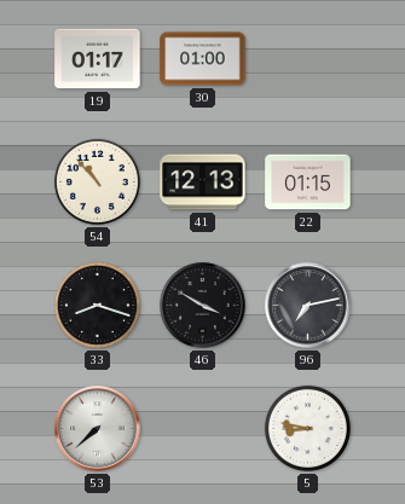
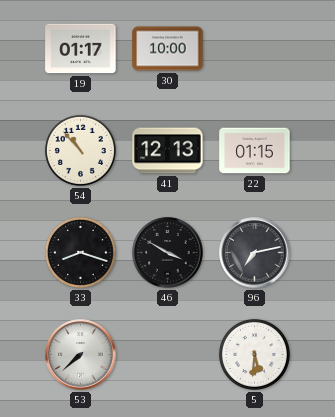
30: 01:00 -> 10:00 (168, 49)
5: 8:47 -> 5:31 (254, 354)
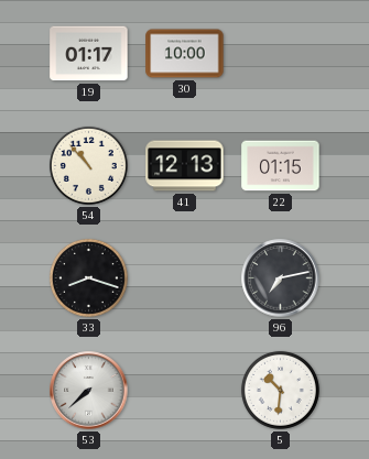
46: 3:50 -> none (168, 253)
5: 5:31 -> 10:31 (280, 390)
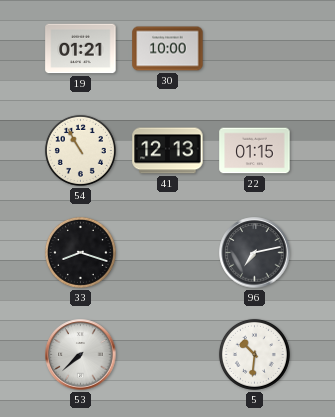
19: 01:17 -> 01:21 (81, 49)
54: 10:53 -> 10:55 (80, 150)
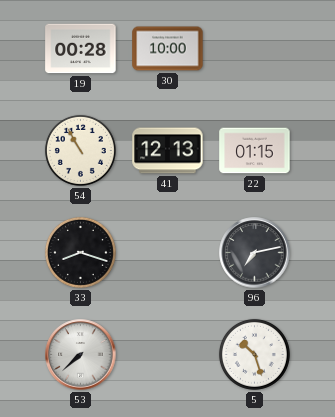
19: 01:21 -> 00:28 (81, 49)
5: 10:31 -> 10:27 (254, 354)
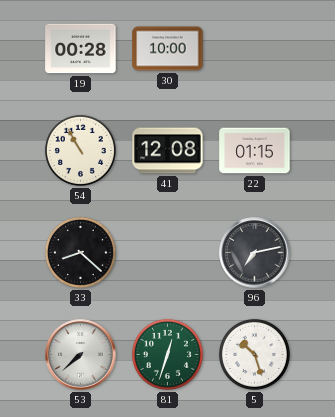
41: 12:13 -> 12:08 (168, 151)
33: 8:18 -> 8:22 (80, 252)
81: none -> 12:33 (167, 354)
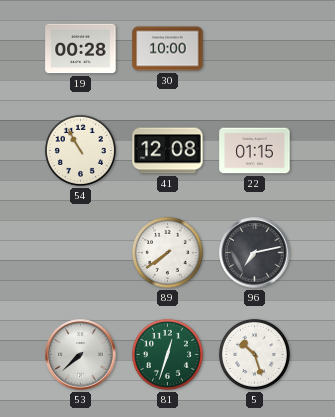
33: 8:22 -> none (80, 252)
89: none -> 7:39 (167, 252)
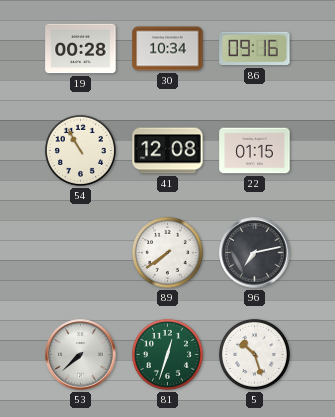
30: 10:00 -> 10:34 (168, 49)
86: none -> 09:16 (255, 49)
